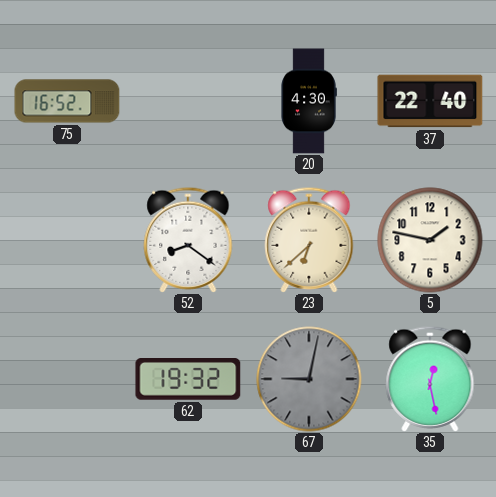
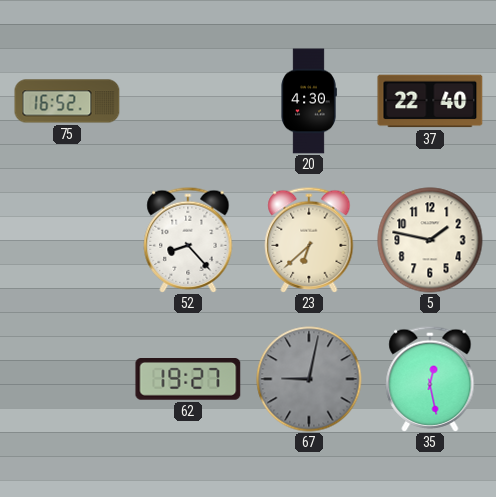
52: 8:21 -> 8:23 (188, 240)
62: 19:32 -> 19:27 (188, 380)
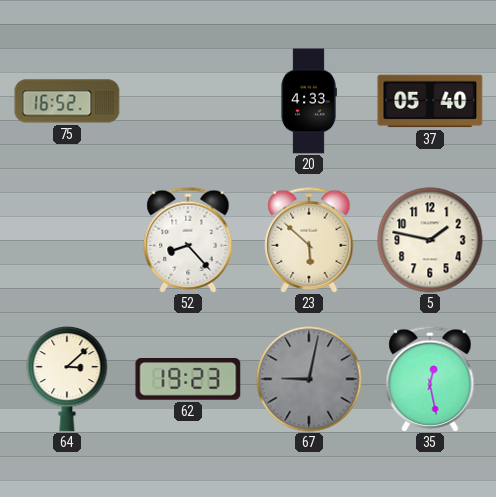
20: 4:30 -> 4:33 (309, 101)
37: 22:40 -> 05:40 (430, 101)
23: 6:38 -> 5:52 (309, 240)
64: none -> 3:08 (67, 380)
62: 19:27 -> 19:23 (188, 380)
